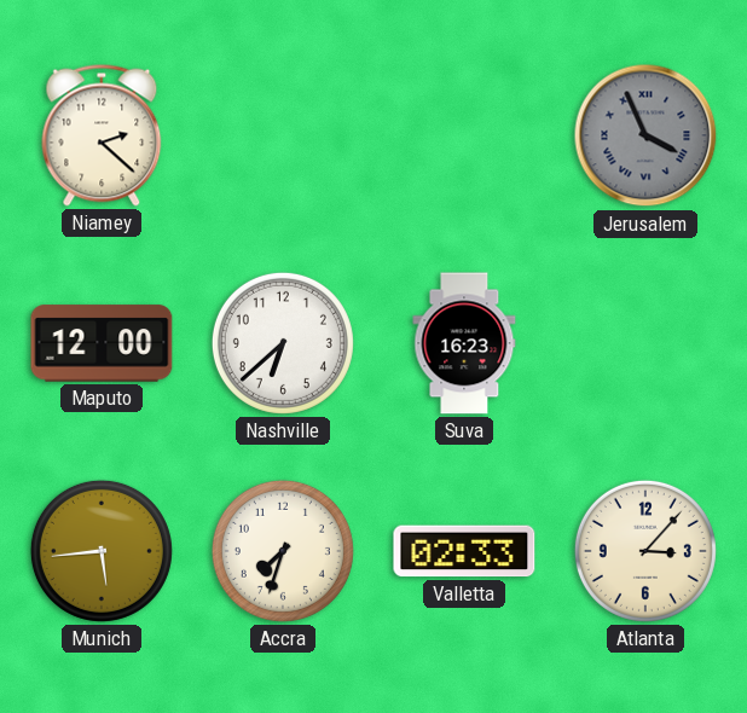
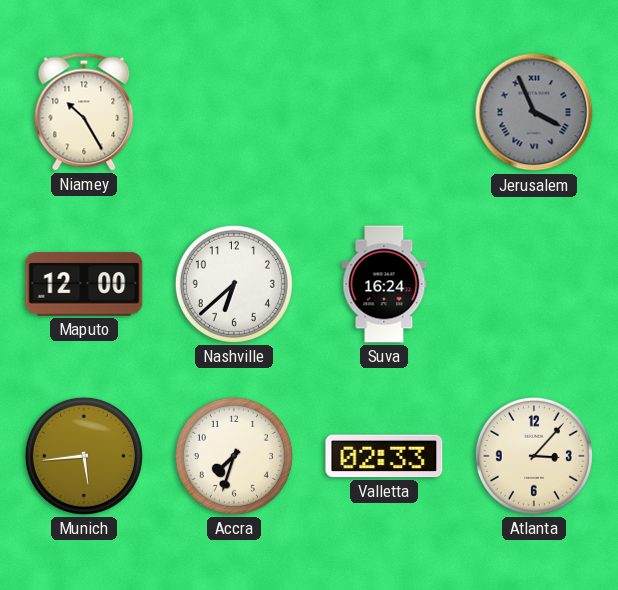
Niamey: 2:22 -> 10:25 (84, 112)
Suva: 16:23 -> 16:24 (384, 284)
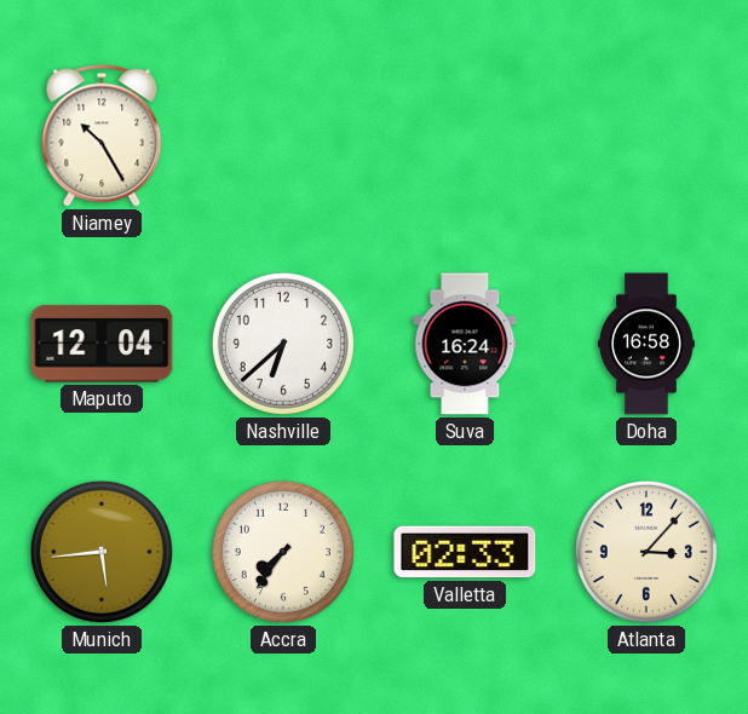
Jerusalem: 3:56 -> none (534, 112)
Maputo: 12:00 -> 12:04 (102, 344)
Doha: none -> 16:58 (648, 344)
Accra: 7:33 -> 7:36 (283, 552)
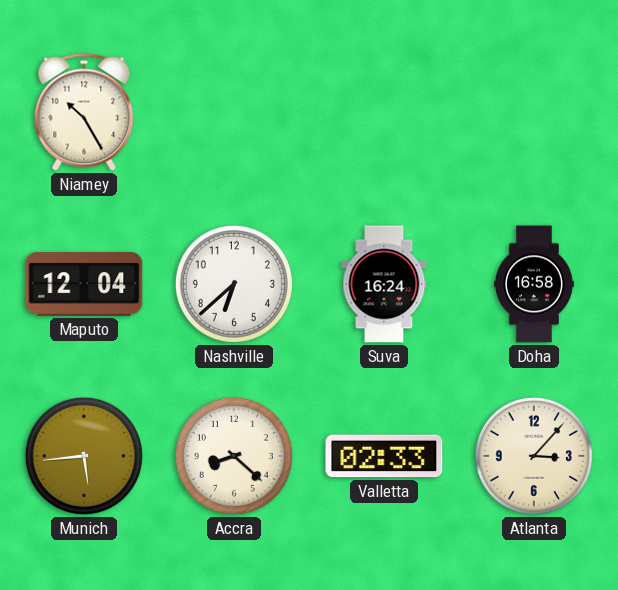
Accra: 7:36 -> 8:22 (234, 456)
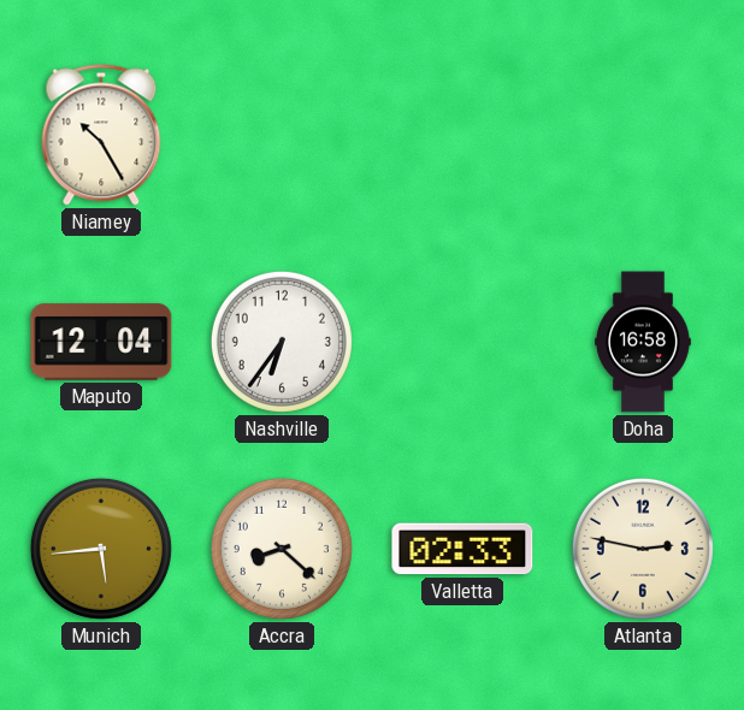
Nashville: 6:38 -> 6:36 (282, 342)
Suva: 16:24 -> none (384, 284)
Atlanta: 3:07 -> 2:47 (643, 549)
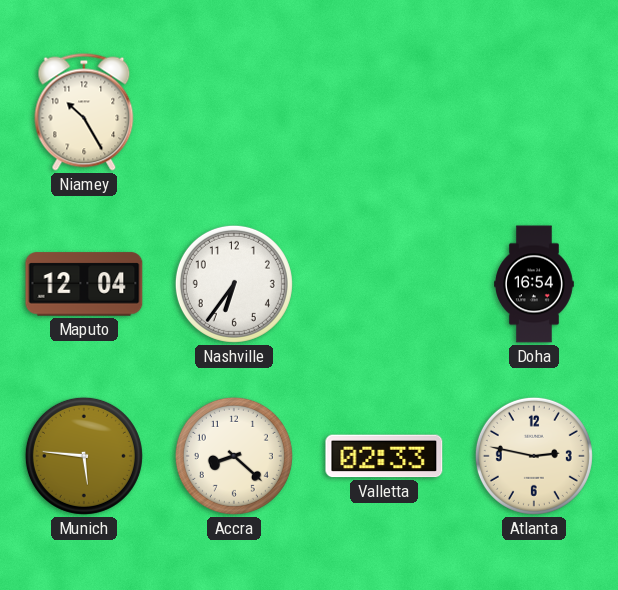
Doha: 16:58 -> 16:54 (535, 284)
Munich: 5:44 -> 5:46 (84, 456)
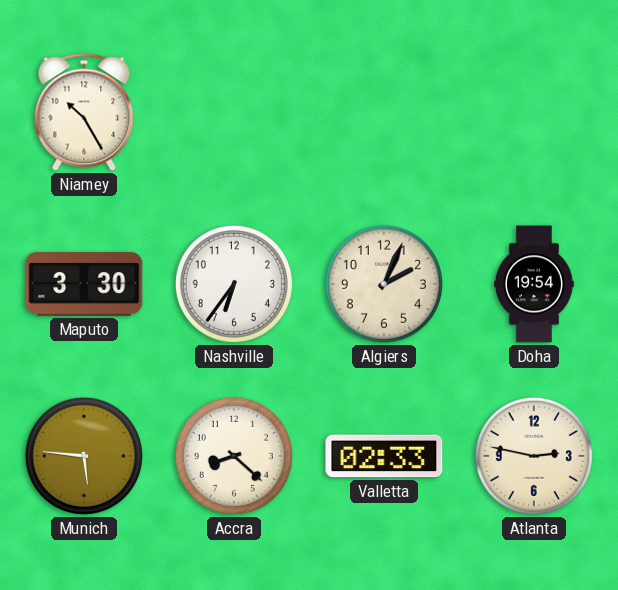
Maputo: 12:04 -> 3:30 (84, 284)
Algiers: none -> 2:04 (384, 284)
Doha: 16:54 -> 19:54 (535, 284)
